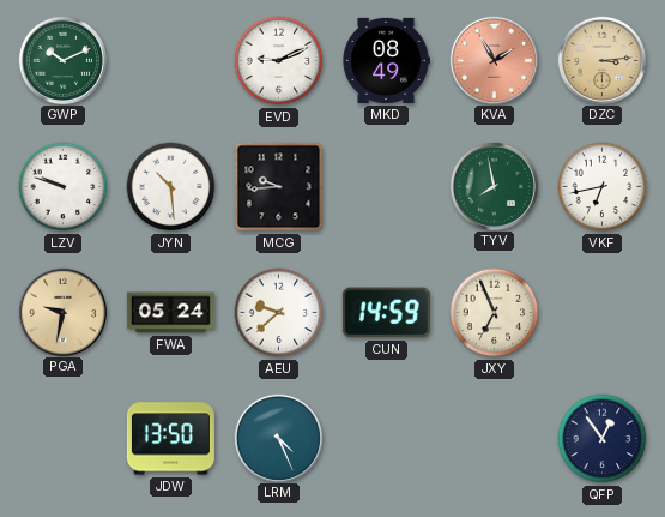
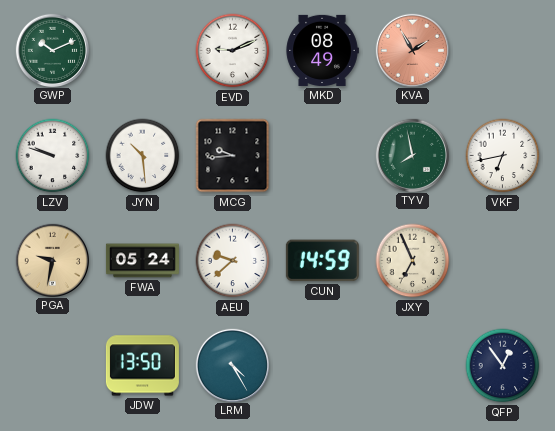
DZC: 3:14 -> none (601, 60)
LRM: 4:26 -> 4:25 (232, 365)
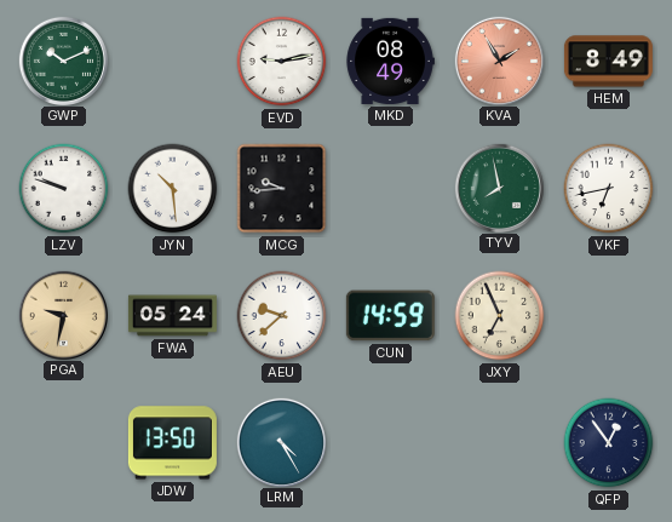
EVD: 9:11 -> 9:13 (282, 62)
HEM: none -> 8:49 (608, 62)
